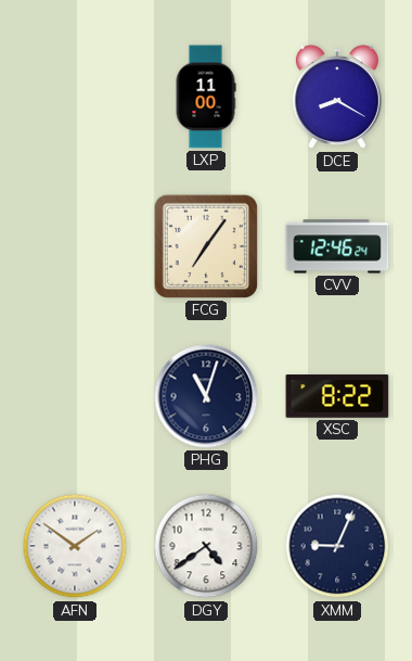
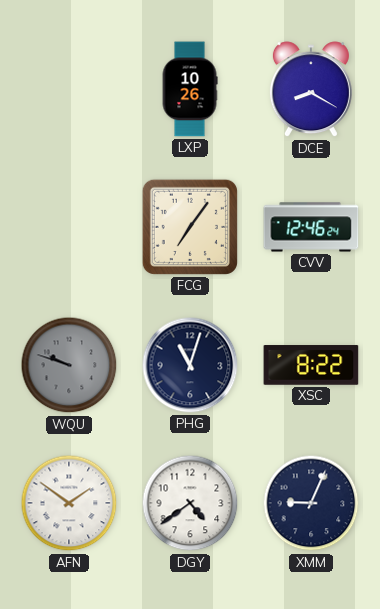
LXP: 11:00 -> 10:26 (190, 89)
WQU: none -> 9:48 (69, 365)
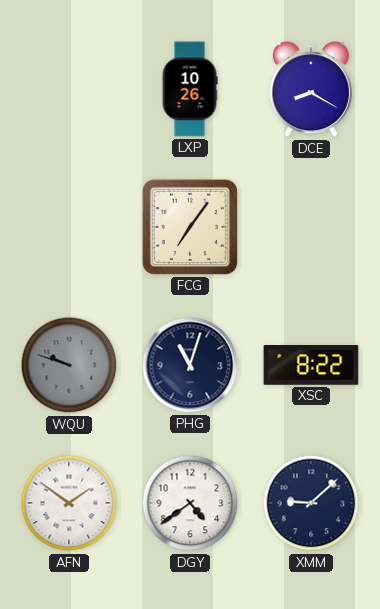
CVV: 12:46 -> none (311, 227)
XMM: 9:04 -> 9:08 (311, 503)
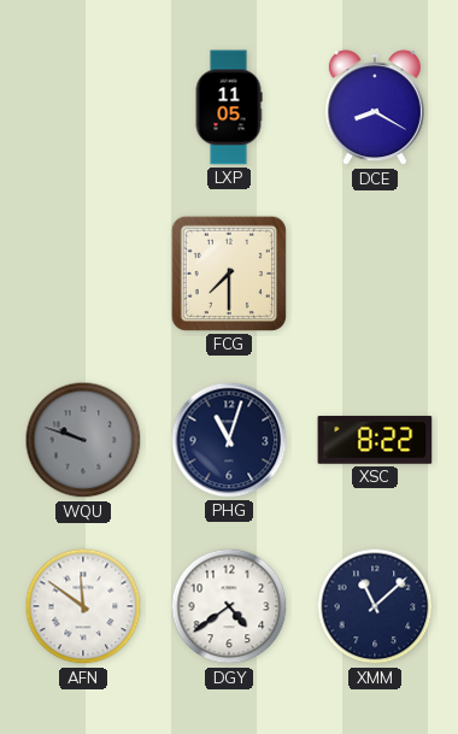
LXP: 10:26 -> 11:05 (229, 107)
FCG: 7:06 -> 7:30 (229, 274)
AFN: 1:51 -> 11:51 (83, 606)
XMM: 9:08 -> 11:08 (375, 606)
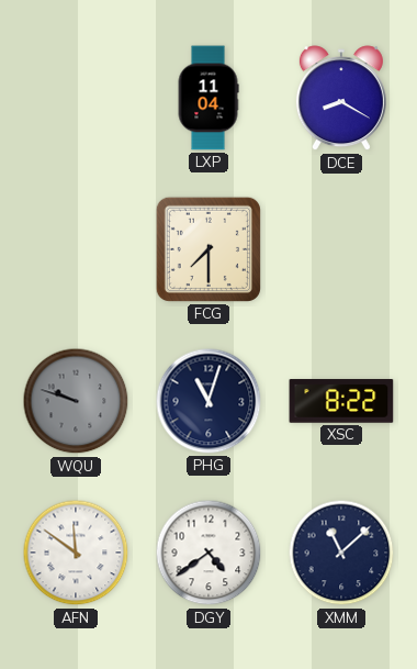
LXP: 11:05 -> 11:04 (208, 98)
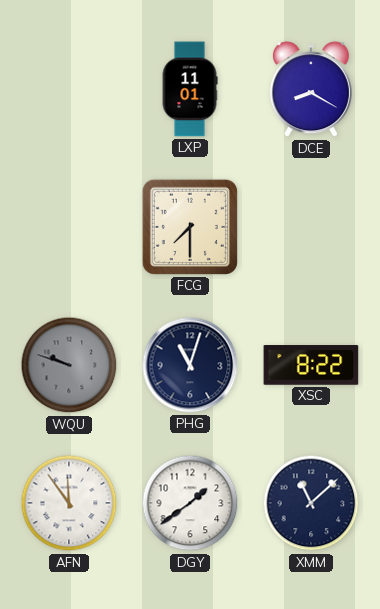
LXP: 11:04 -> 11:01 (190, 89)
AFN: 11:51 -> 11:54 (69, 503)
DGY: 4:39 -> 1:39 (190, 503)
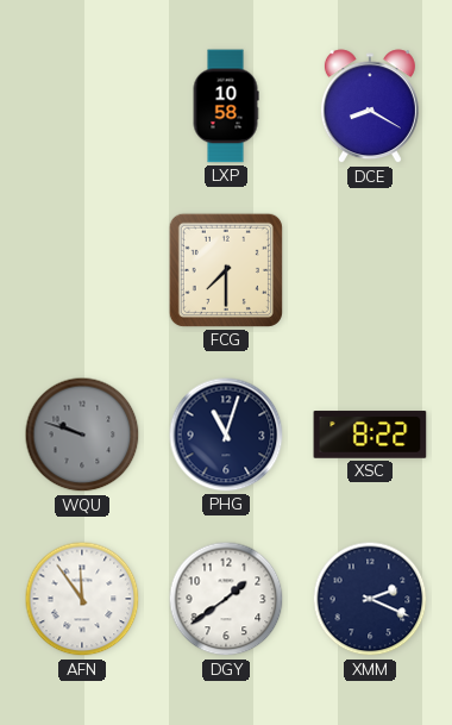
LXP: 11:01 -> 10:58 (226, 106)
XMM: 11:08 -> 2:19 (370, 599)
